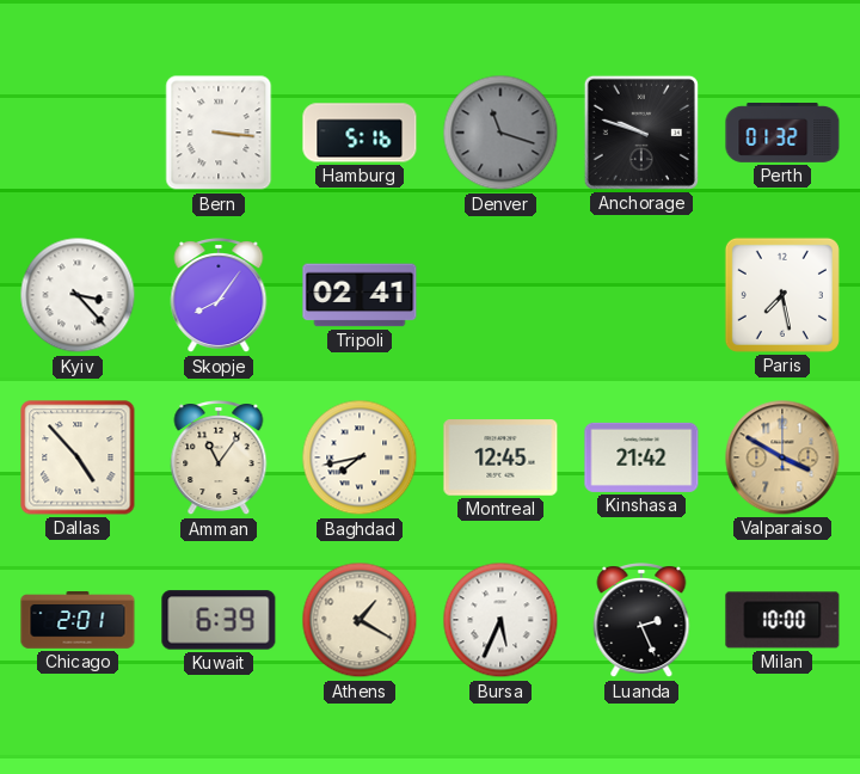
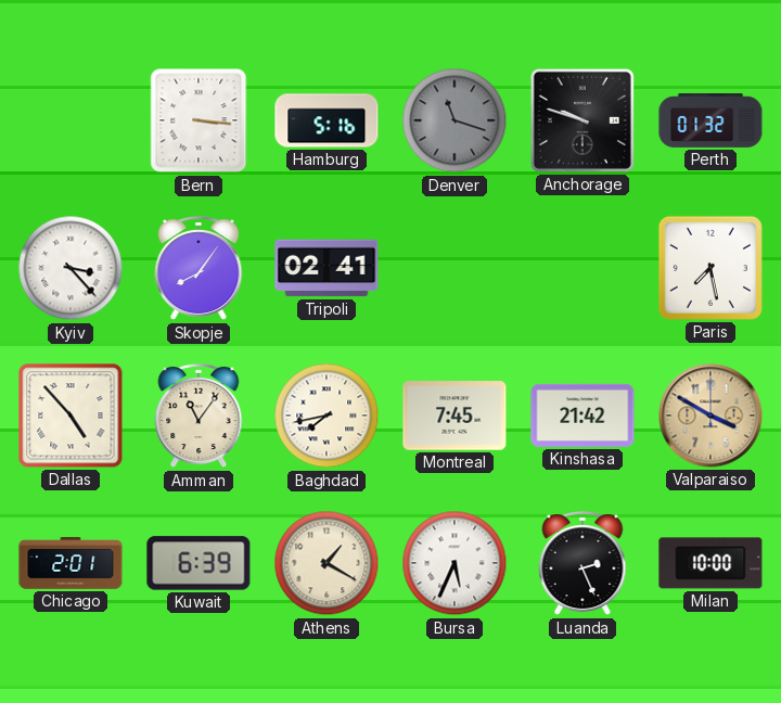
Montreal: 12:45 -> 7:45 (454, 416)
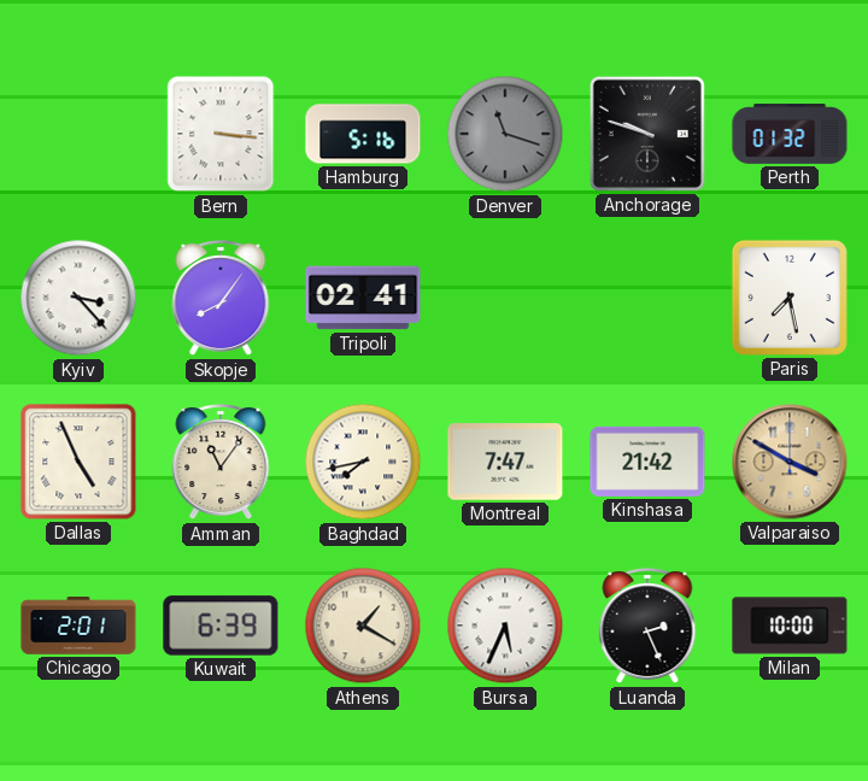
Dallas: 4:53 -> 4:56 (78, 462)
Montreal: 7:45 -> 7:47 (505, 462)
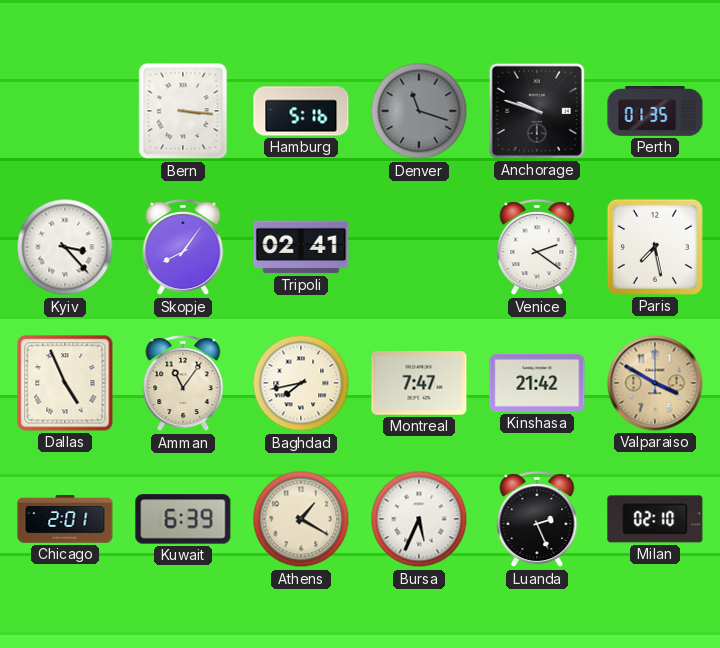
Perth: 01:32 -> 01:35 (655, 112)
Venice: none -> 2:21 (537, 248)
Milan: 10:00 -> 02:10 (655, 519)
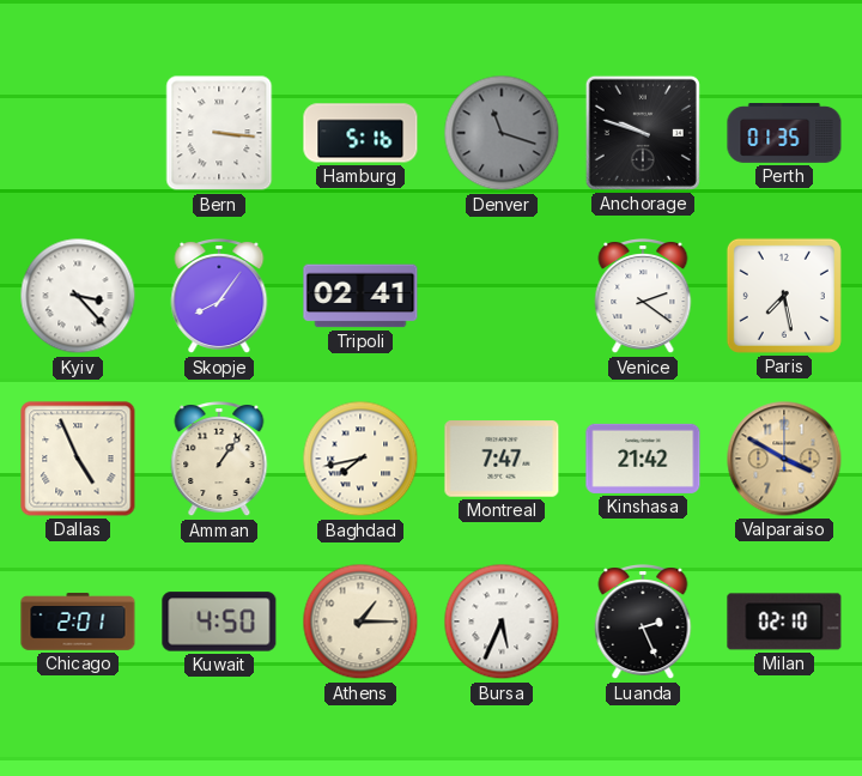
Amman: 11:06 -> 1:06 (219, 460)
Kuwait: 6:39 -> 4:50 (219, 622)
Athens: 1:20 -> 1:15 (360, 622)
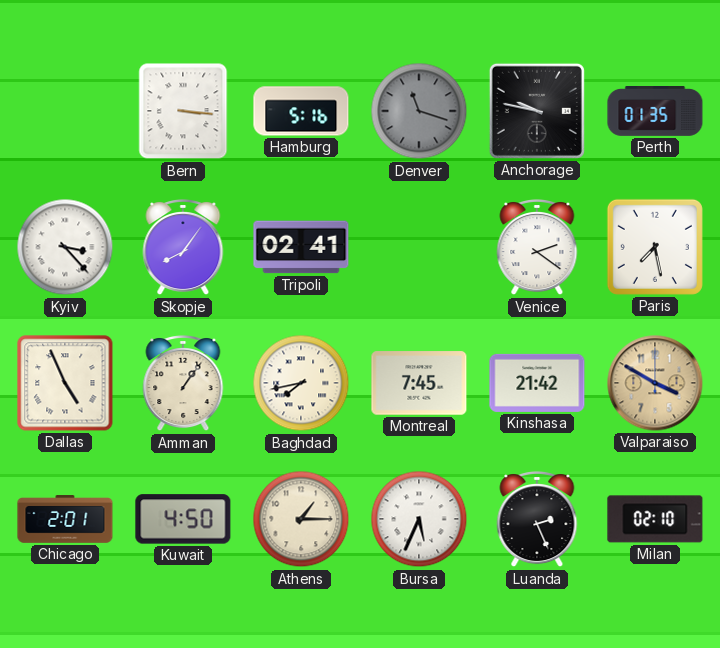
Anchorage: 9:48 -> 9:47 (537, 111)
Montreal: 7:47 -> 7:45 (419, 383)
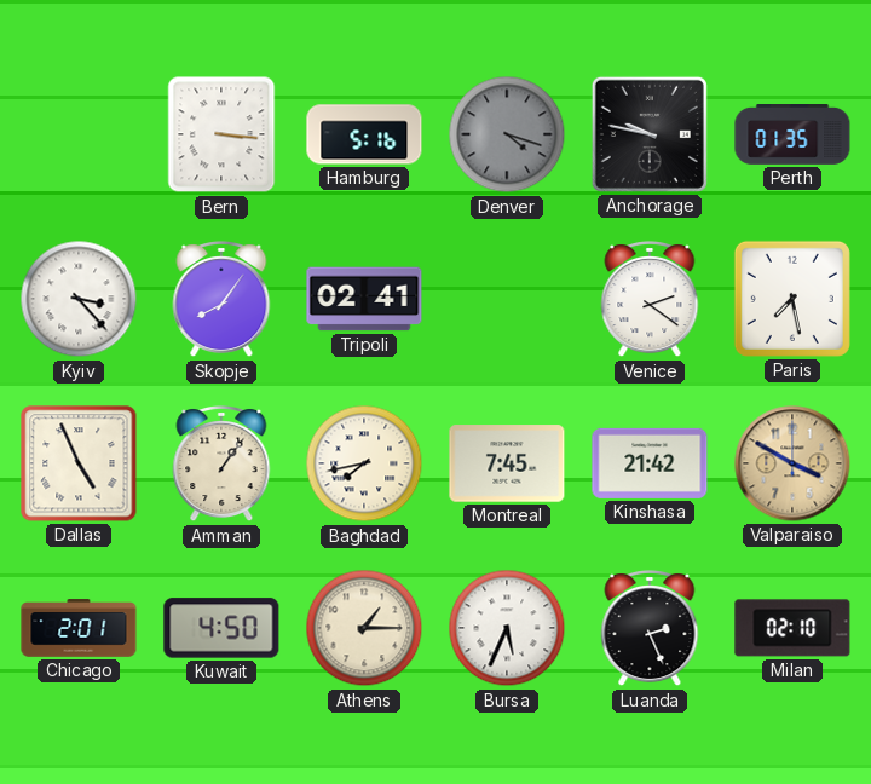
Denver: 11:18 -> 4:18 (507, 134)
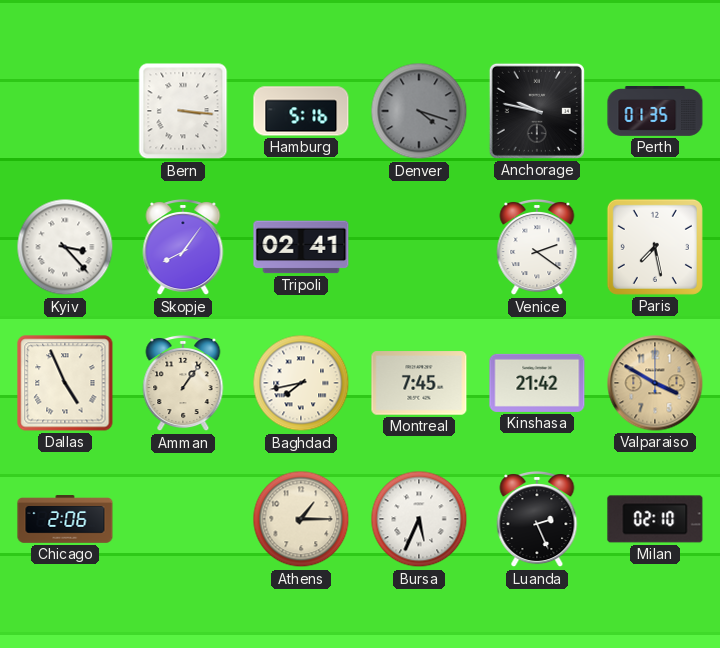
Chicago: 2:01 -> 2:06 (65, 519)
Kuwait: 4:50 -> none (221, 628)
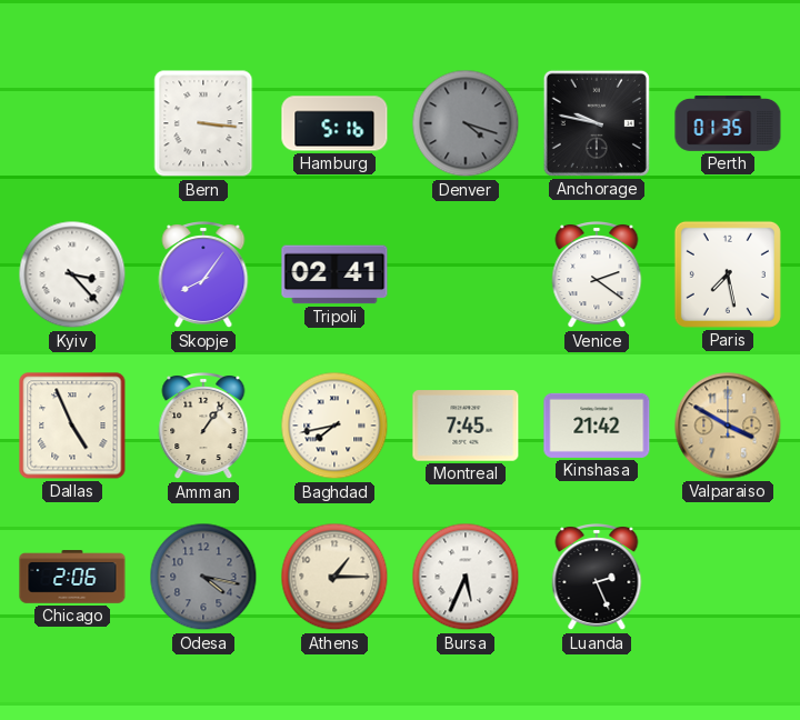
Odesa: none -> 4:17 (203, 577)
Milan: 02:10 -> none (655, 519)
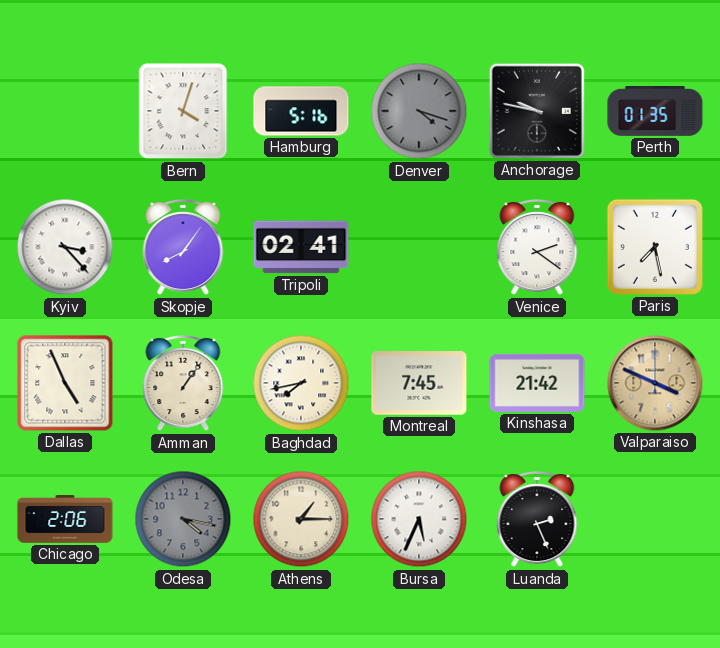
Bern: 3:16 -> 4:03 (183, 111)
Valparaiso: 3:50 -> 3:49 (655, 383)
